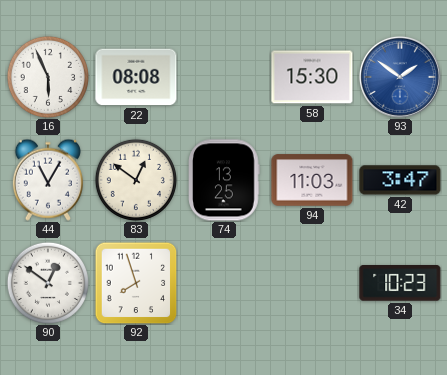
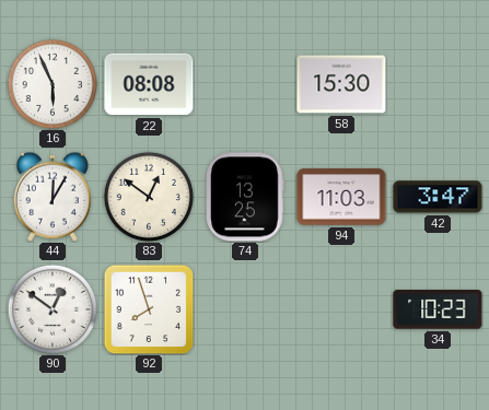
93: 1:51 -> none (400, 77)
44: 11:05 -> 12:05 (53, 197)
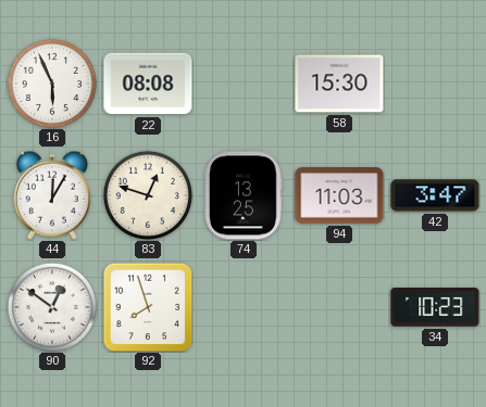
83: 12:51 -> 12:48 (148, 195)
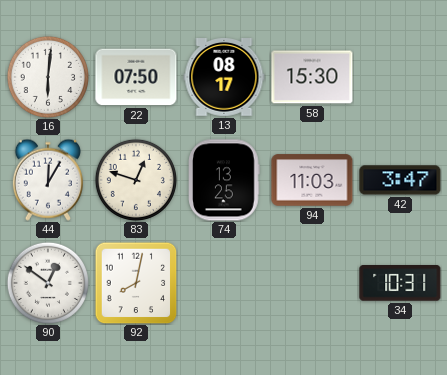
16: 5:56 -> 6:01 (48, 77)
22: 08:08 -> 07:50 (136, 77)
13: none -> 08:17 (224, 78)
92: 7:57 -> 8:02 (136, 283)
34: 10:23 -> 10:31 (400, 283)
